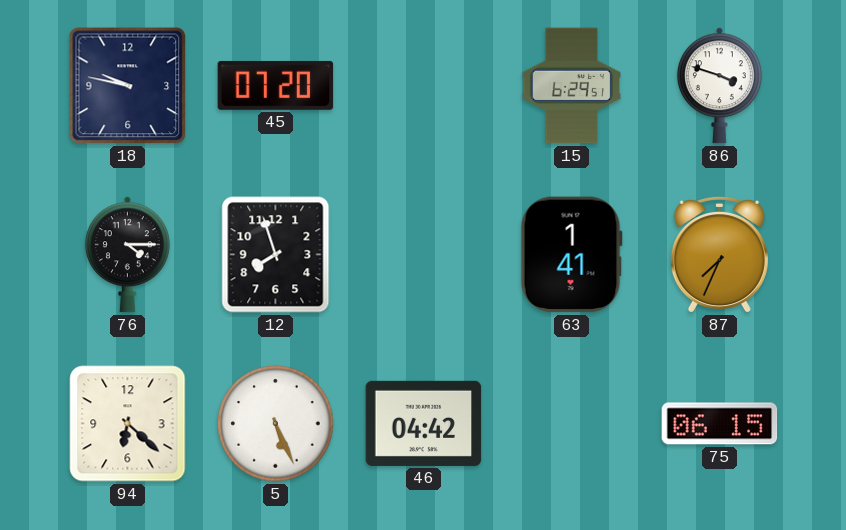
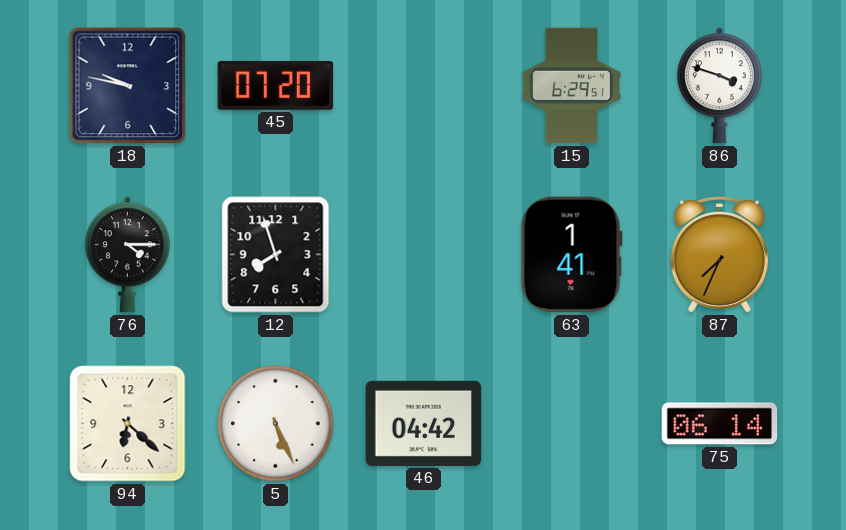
75: 06:15 -> 06:14 (720, 424)
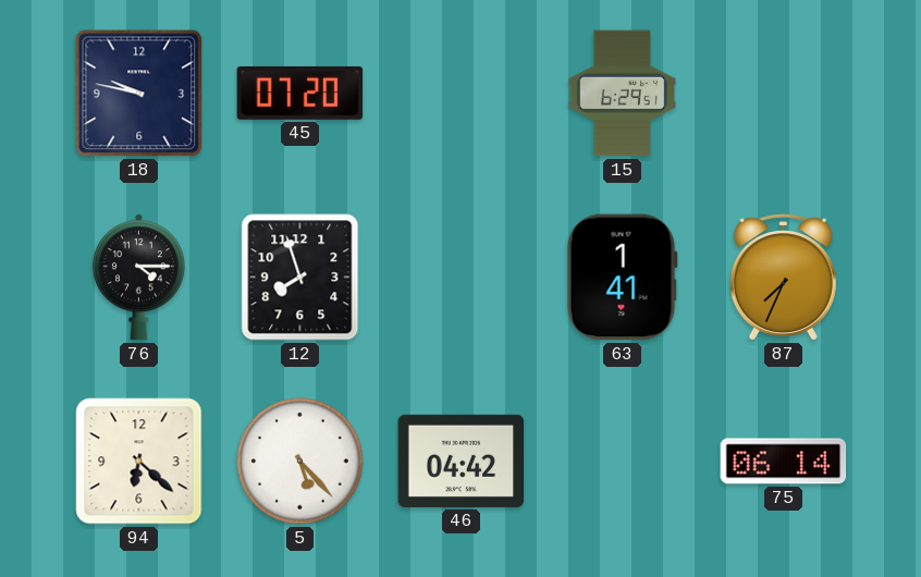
86: 3:48 -> none (719, 86)
5: 5:26 -> 5:23 (300, 462)
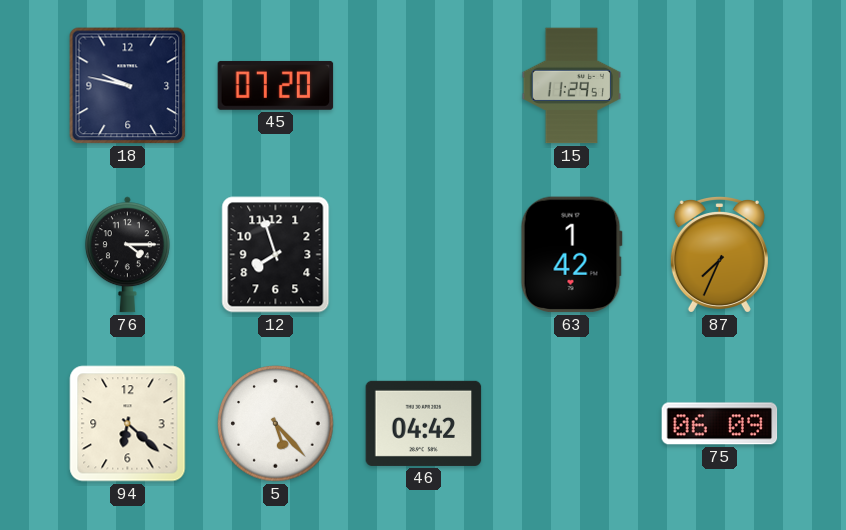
15: 6:29 -> 11:29 (571, 86)
63: 1:41 -> 1:42 (571, 255)
75: 06:14 -> 06:09 (720, 424)
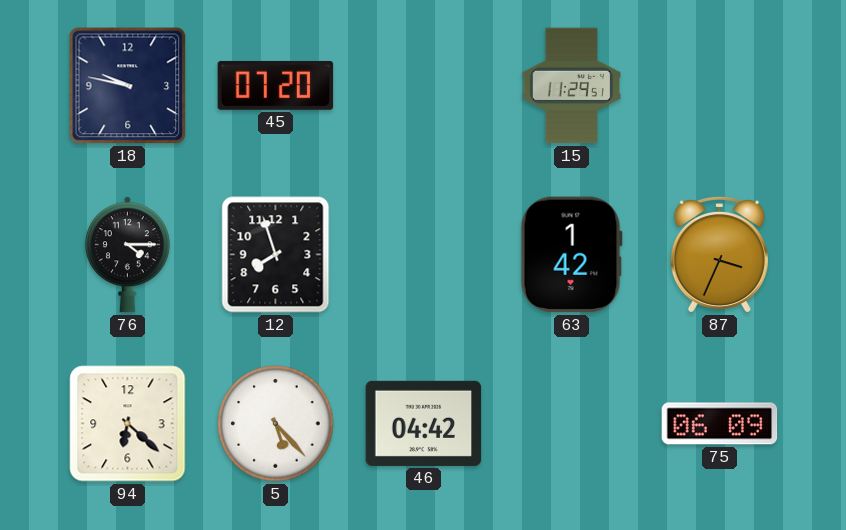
87: 7:34 -> 3:34 (719, 255)
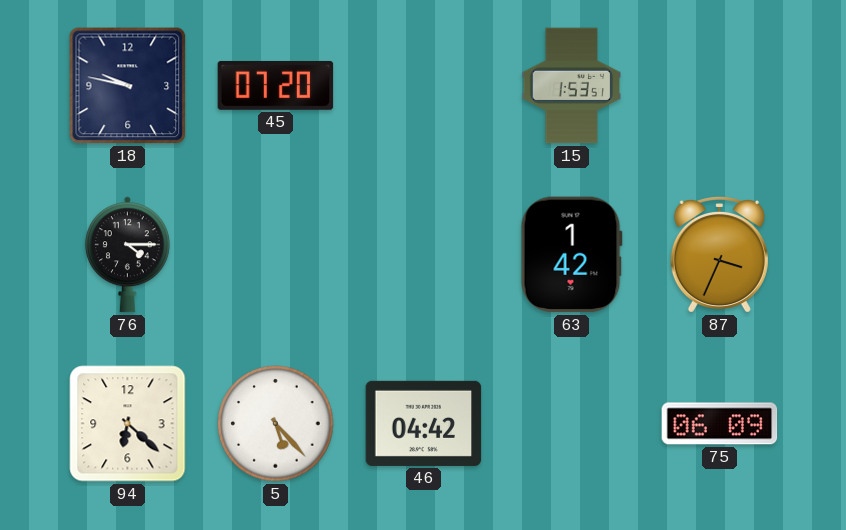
15: 11:29 -> 1:53 (571, 86)
12: 7:57 -> none (276, 255)
